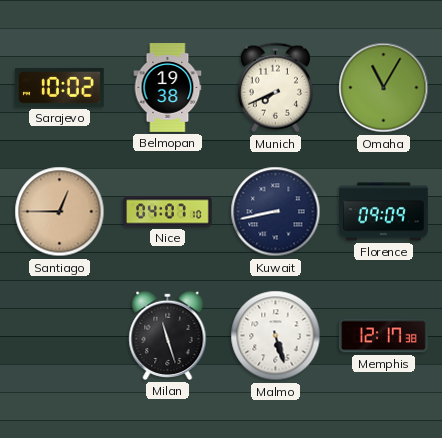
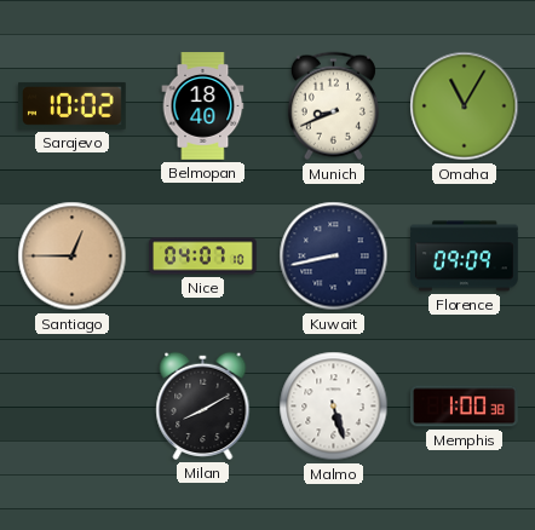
Belmopan: 19:38 -> 18:40 (203, 106)
Munich: 7:41 -> 8:41 (333, 106)
Milan: 11:27 -> 8:10 (203, 405)
Memphis: 12:17 -> 1:00 (465, 407)
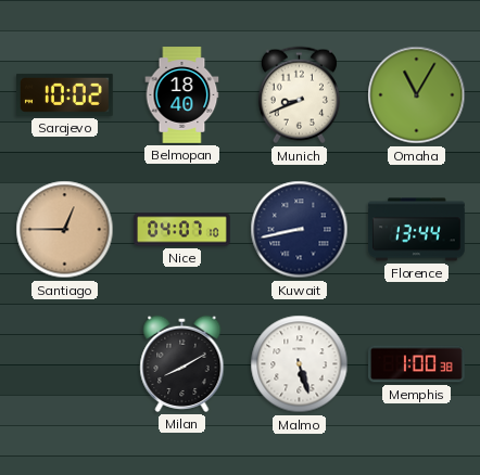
Florence: 09:09 -> 13:44 (417, 230)
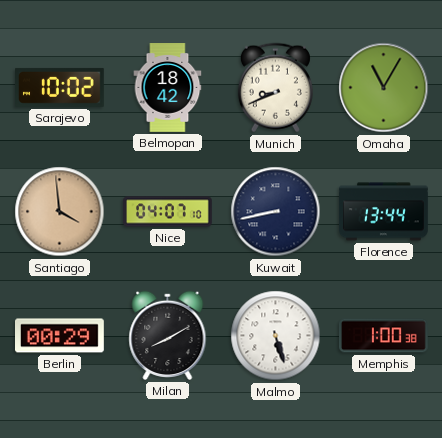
Belmopan: 18:40 -> 18:42 (168, 88)
Santiago: 12:45 -> 3:59 (60, 212)
Berlin: none -> 00:29 (60, 336)
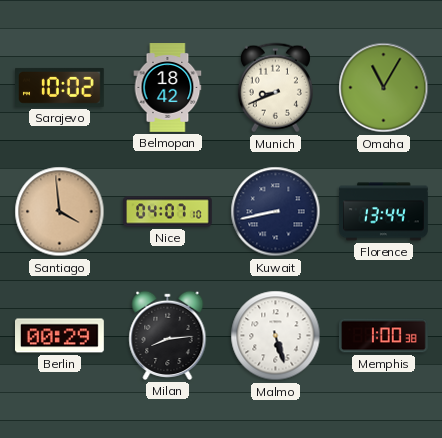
Milan: 8:10 -> 8:14 (168, 335)
